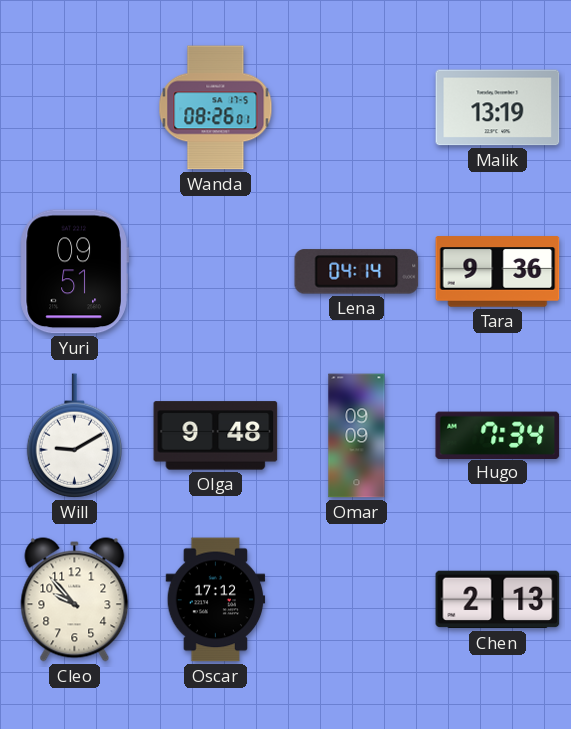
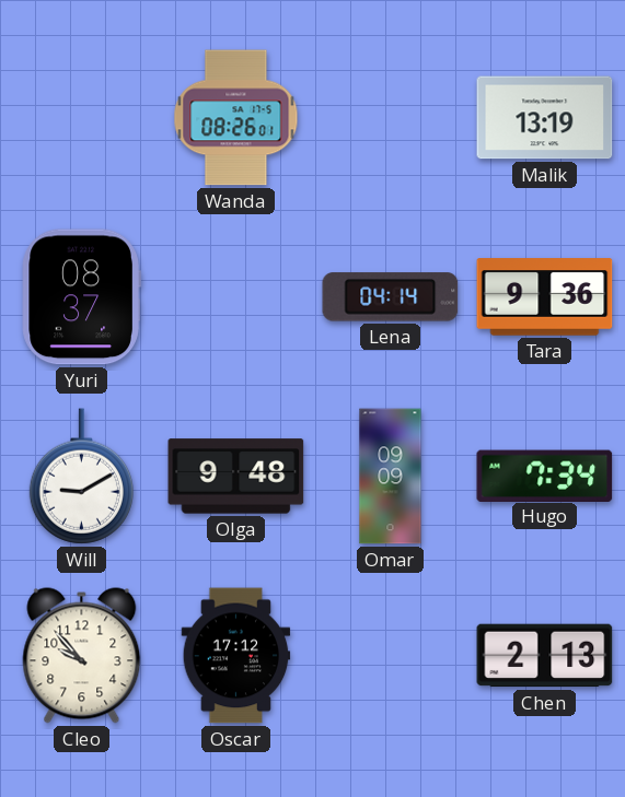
Yuri: 09:51 -> 08:37 (81, 297)
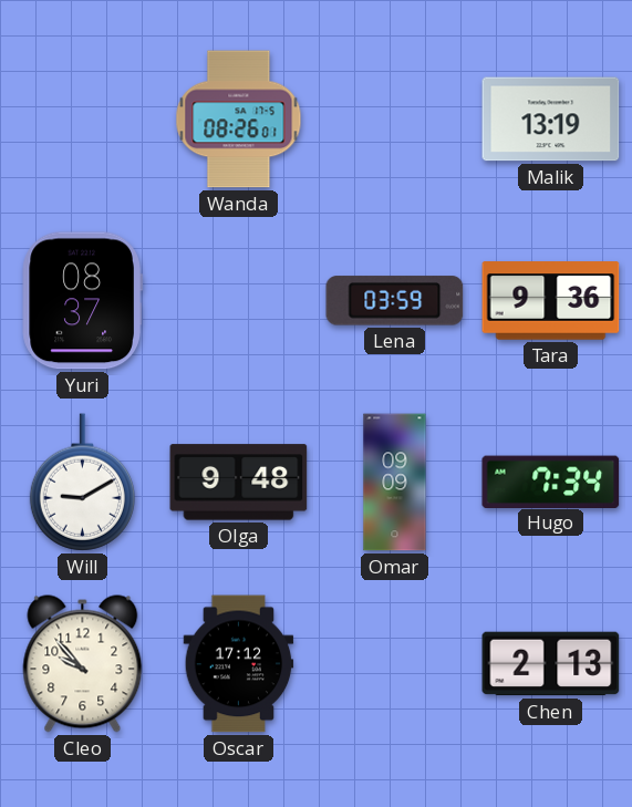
Lena: 04:14 -> 03:59 (395, 301)
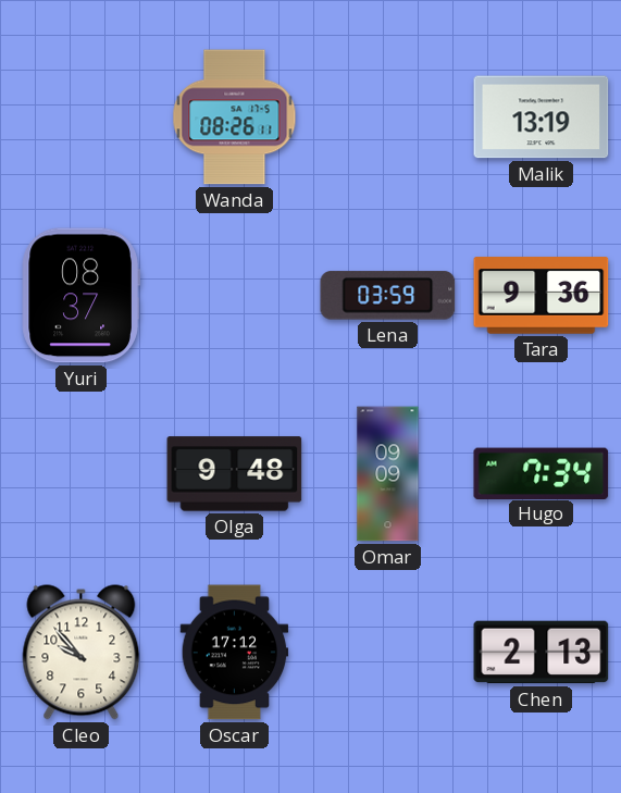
Wanda: 08:26:01 -> 08:26:11 (235, 117)
Will: 9:10 -> none (82, 483)
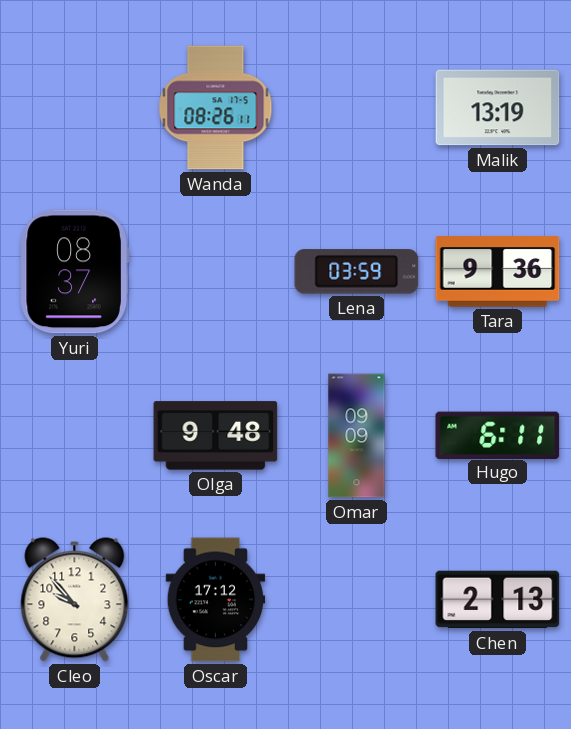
Hugo: 7:34 -> 6:11 (498, 435)
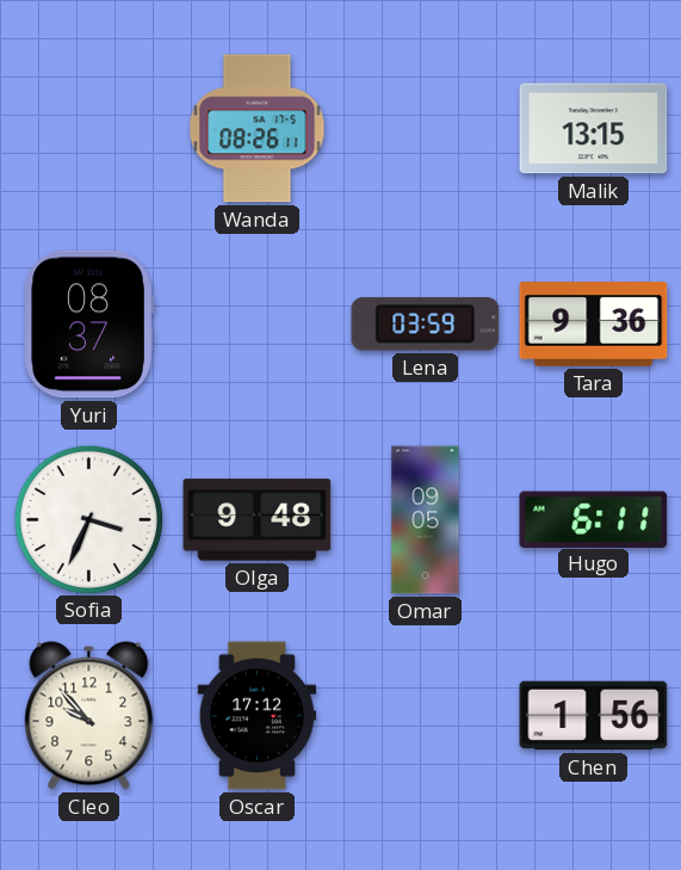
Malik: 13:19 -> 13:15 (594, 129)
Sofia: none -> 3:34 (88, 519)
Omar: 09:09 -> 09:05 (426, 520)
Chen: 2:13 -> 1:56 (594, 716)
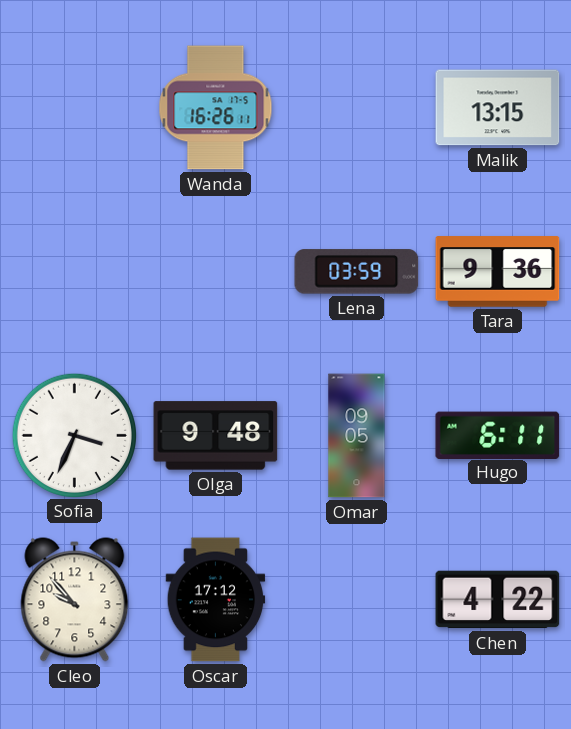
Wanda: 08:26 -> 16:26 (216, 108)
Yuri: 08:37 -> none (88, 325)
Chen: 1:56 -> 4:22 (498, 600)
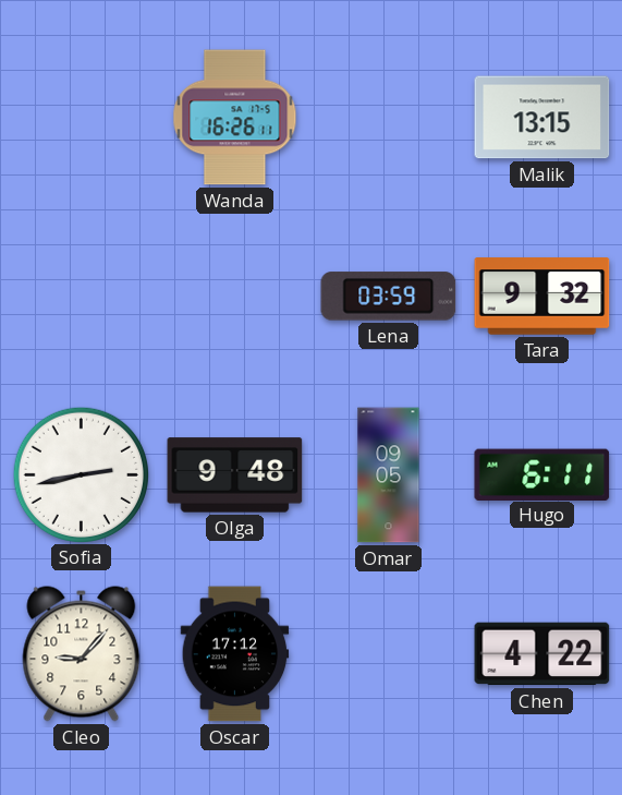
Tara: 9:36 -> 9:32 (542, 297)
Sofia: 3:34 -> 2:43 (81, 474)
Cleo: 9:53 -> 9:07 (82, 654)
